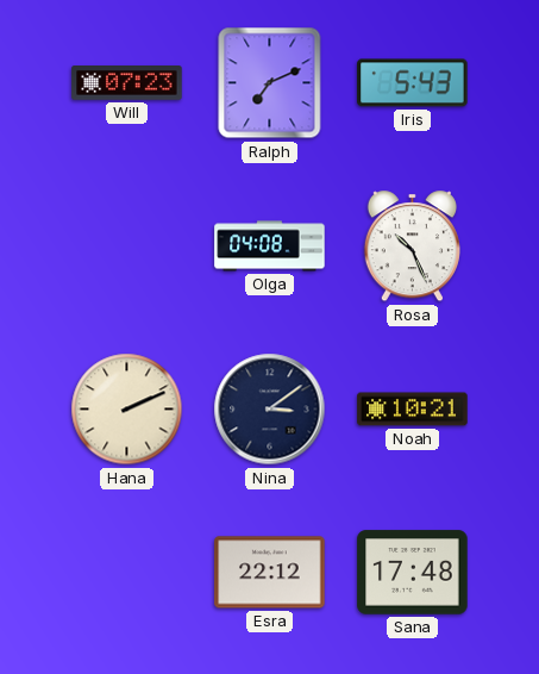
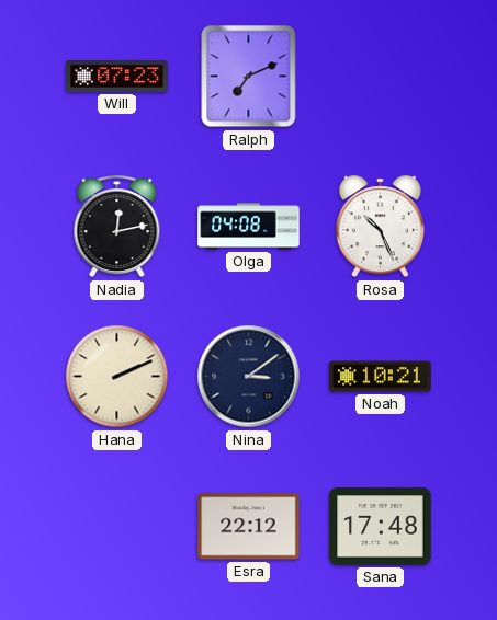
Iris: 5:43 -> none (413, 83)
Nadia: none -> 12:13 (117, 227)
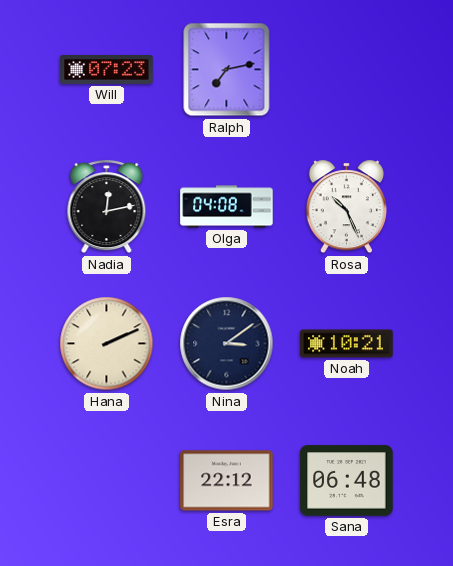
Ralph: 7:11 -> 7:13 (227, 70)
Sana: 17:48 -> 06:48 (347, 481)
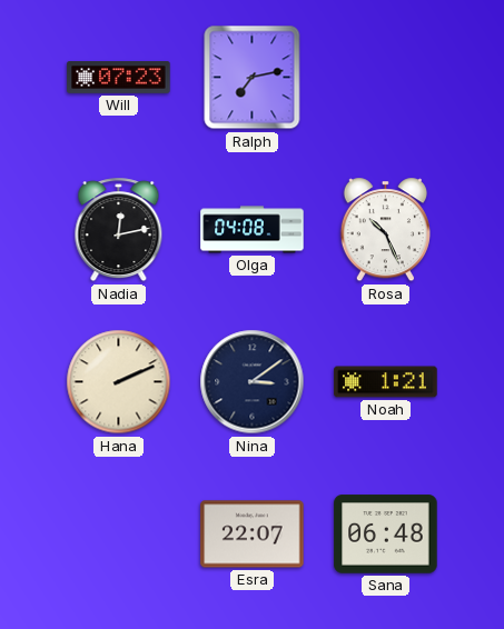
Noah: 10:21 -> 1:21 (386, 382)
Esra: 22:12 -> 22:07 (253, 535)
